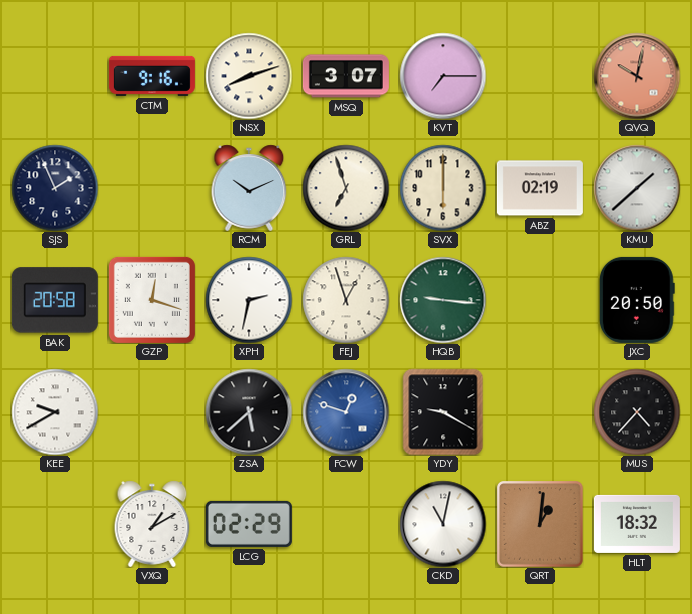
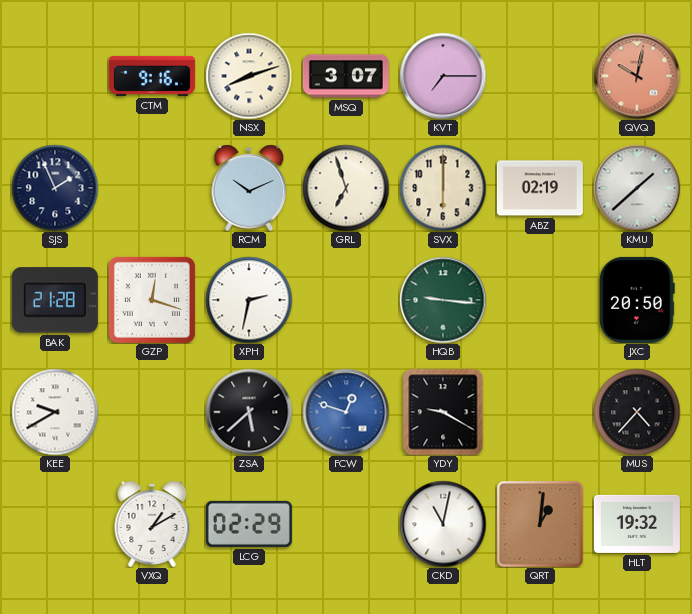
BAK: 20:58 -> 21:28 (55, 300)
FEJ: 12:57 -> none (346, 300)
HLT: 18:32 -> 19:32 (637, 524)
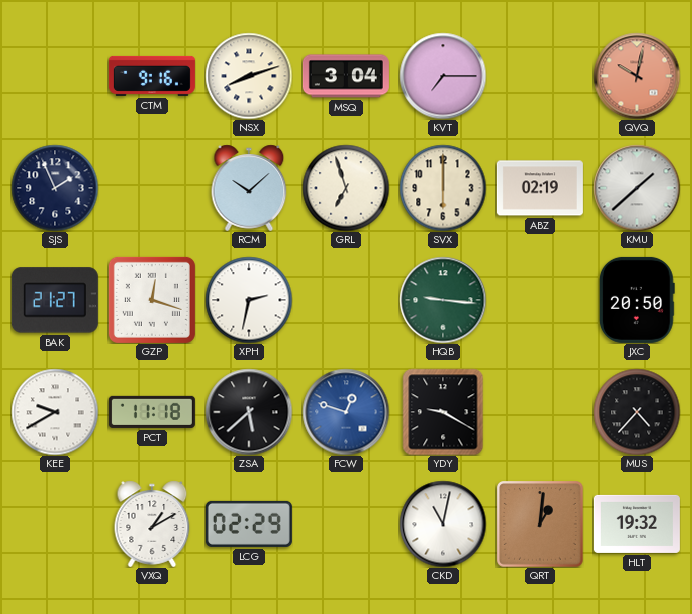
MSQ: 3:07 -> 3:04 (346, 76)
RCM: 10:11 -> 10:08 (249, 188)
BAK: 21:28 -> 21:27 (55, 300)
PCT: none -> 11:18 (152, 412)
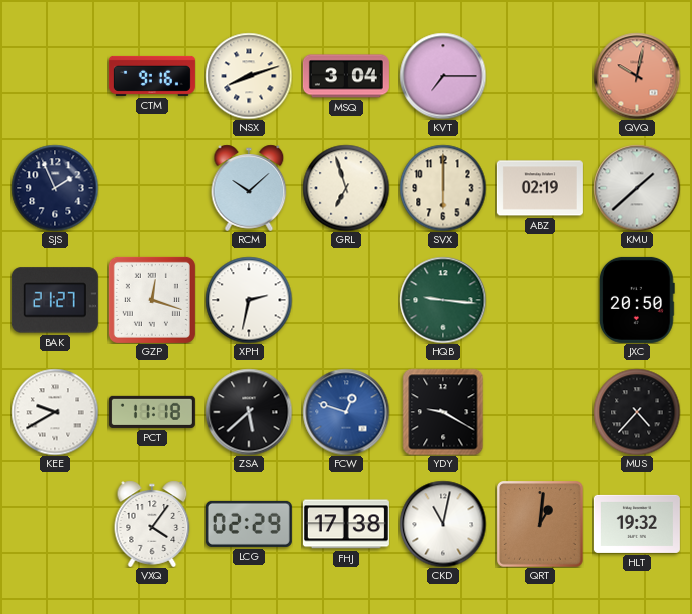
VXQ: 1:10 -> 4:06 (152, 524)
FHJ: none -> 17:38 (346, 524)
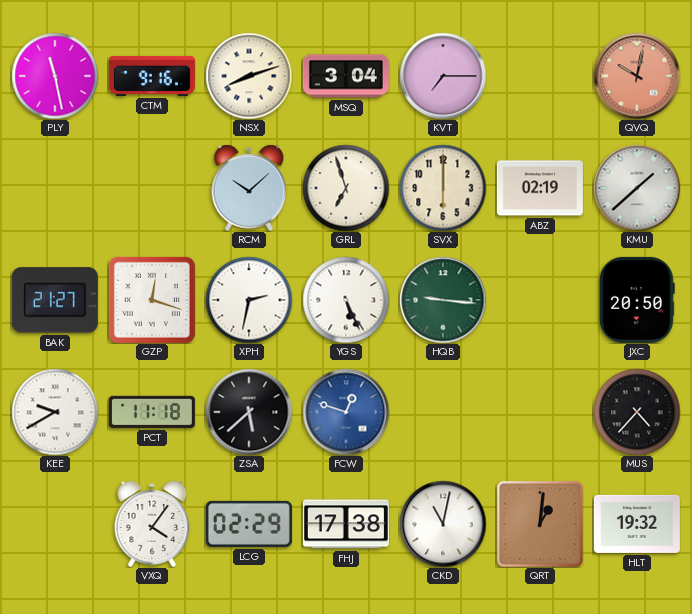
PLY: none -> 11:28 (55, 76)
SJS: 1:56 -> none (55, 188)
YGS: none -> 5:26 (346, 300)
YDY: 9:20 -> none (443, 412)
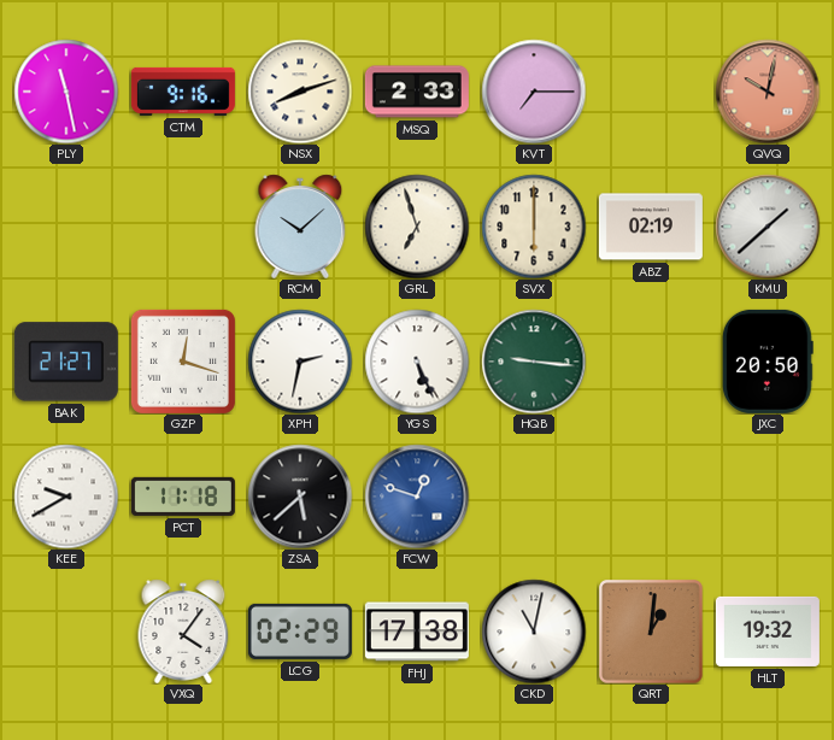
MSQ: 3:04 -> 2:33 (417, 92)
MUS: 4:37 -> none (637, 412)
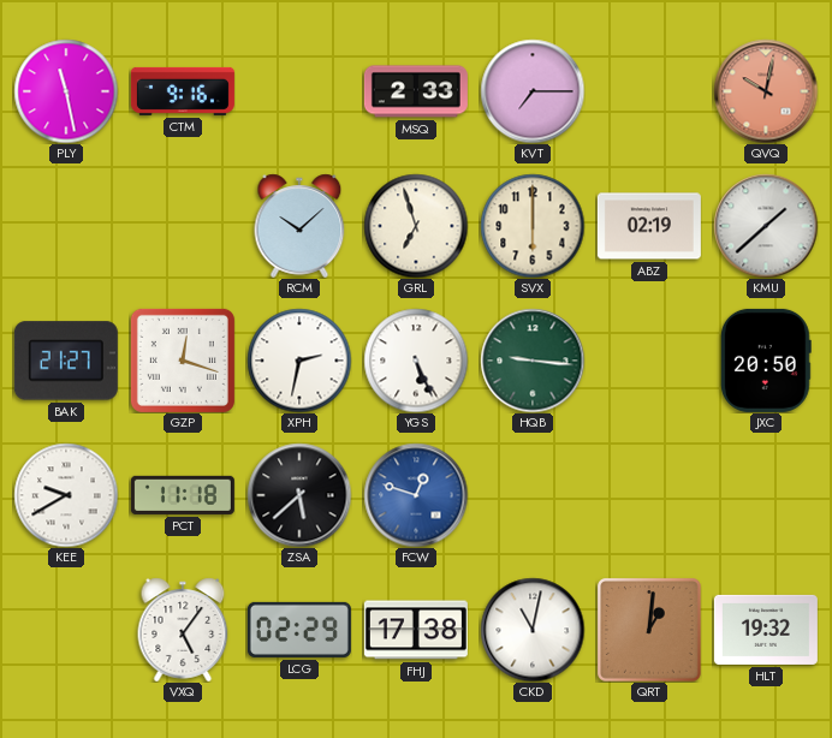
NSX: 8:12 -> none (300, 92)
VXQ: 4:06 -> 5:06 (183, 630)
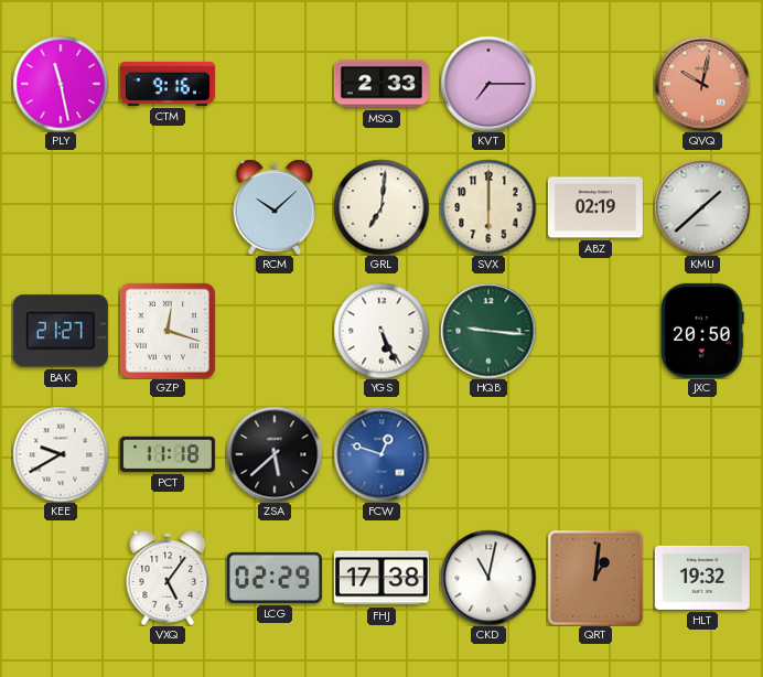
GRL: 6:57 -> 7:01 (382, 207)
XPH: 2:32 -> none (299, 361)
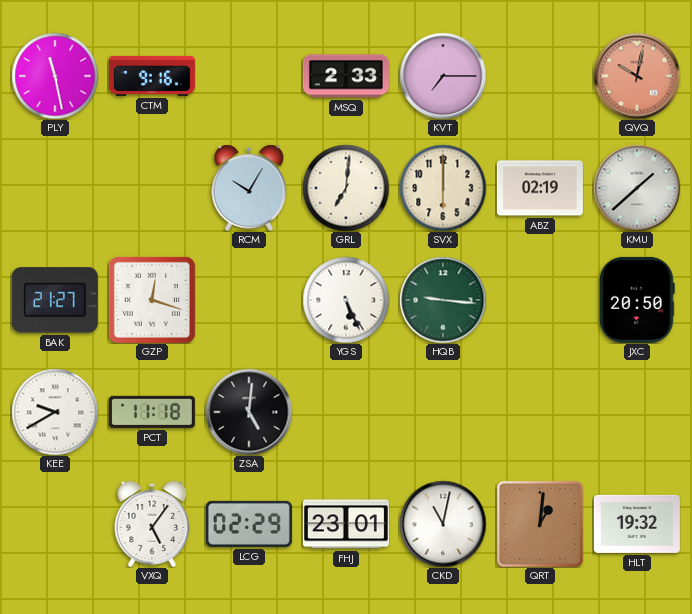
RCM: 10:08 -> 10:05 (249, 188)
ZSA: 5:38 -> 5:01 (249, 412)
FCW: 12:48 -> none (382, 454)
FHJ: 17:38 -> 23:01 (346, 524)
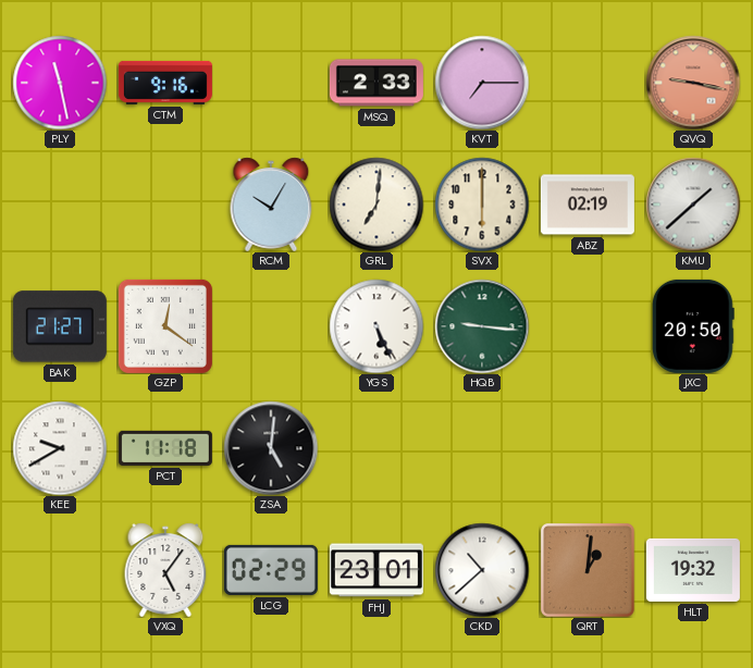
QVQ: 10:02 -> 9:17 (693, 83)
GZP: 12:18 -> 12:21 (165, 326)
CKD: 11:02 -> 10:38 (482, 570)
